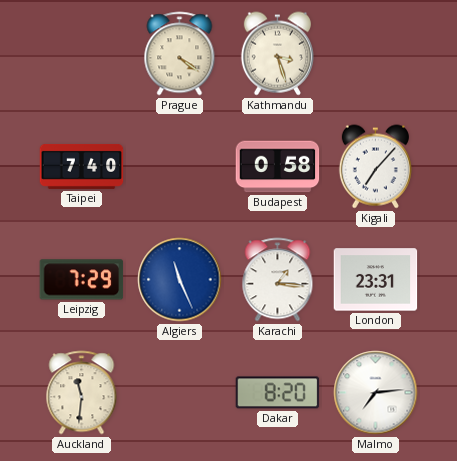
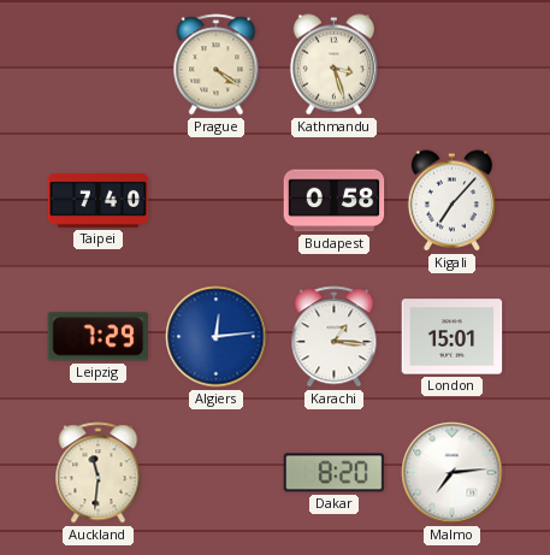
Algiers: 11:26 -> 12:14 (217, 337)
London: 23:31 -> 15:01 (453, 337)
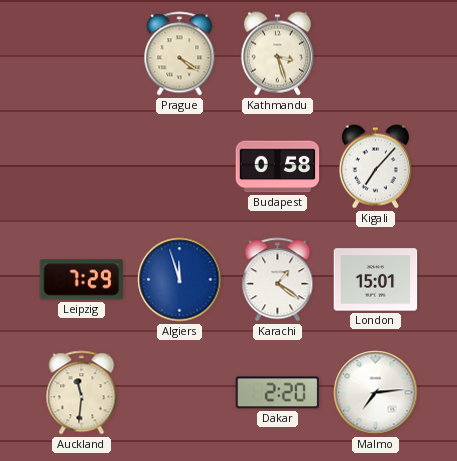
Taipei: 7:40 -> none (99, 200)
Algiers: 12:14 -> 11:57 (180, 280)
Karachi: 1:16 -> 1:21 (278, 280)
Dakar: 8:20 -> 2:20 (278, 393)
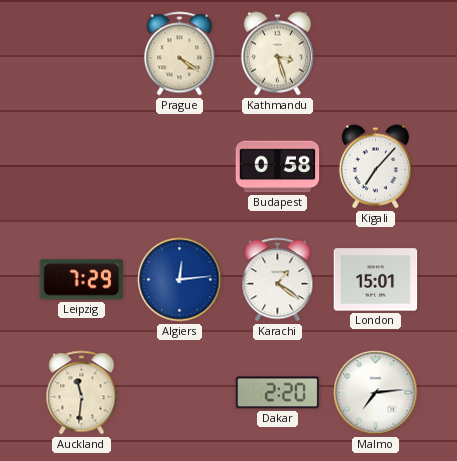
Algiers: 11:57 -> 12:14 (180, 280)
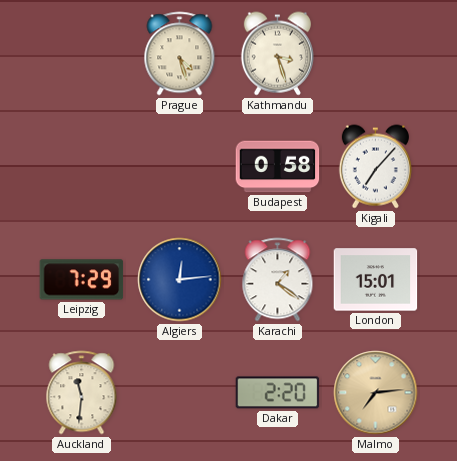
Prague: 4:21 -> 4:27 (180, 54)
Malmo dial: white -> champagne (376, 393)
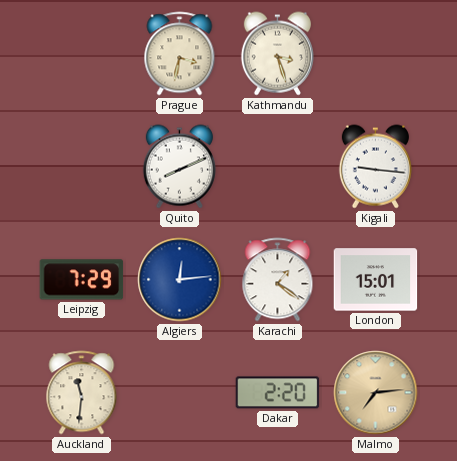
Prague: 4:27 -> 3:32 (180, 54)
Quito: none -> 8:11 (179, 167)
Budapest: 0:58 -> none (278, 167)
Kigali: 7:07 -> 9:16 (375, 167)
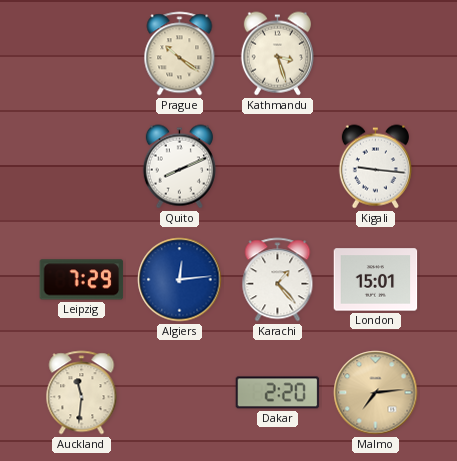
Prague: 3:32 -> 10:21 (180, 54)
Karachi: 1:21 -> 1:23 (278, 280)
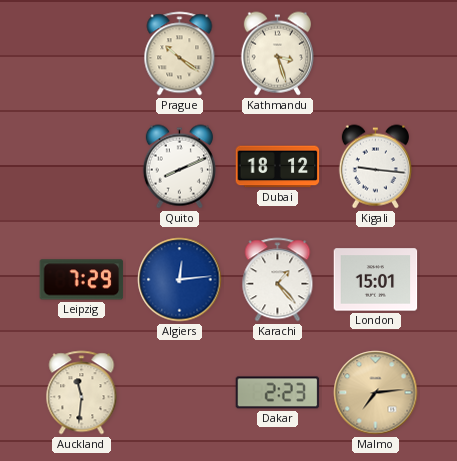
Dubai: none -> 18:12 (278, 167)
Dakar: 2:20 -> 2:23 (278, 393)
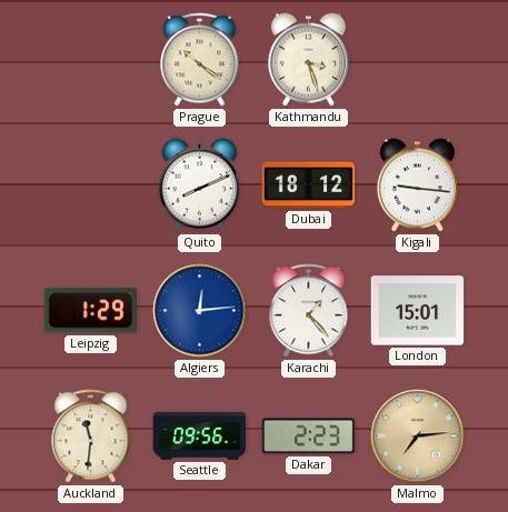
Leipzig: 7:29 -> 1:29 (91, 311)
Seattle: none -> 09:56 (200, 436)
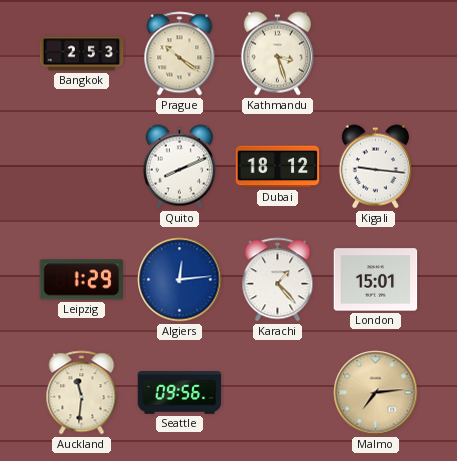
Bangkok: none -> 2:53 (82, 54)
Dakar: 2:23 -> none (309, 436)
